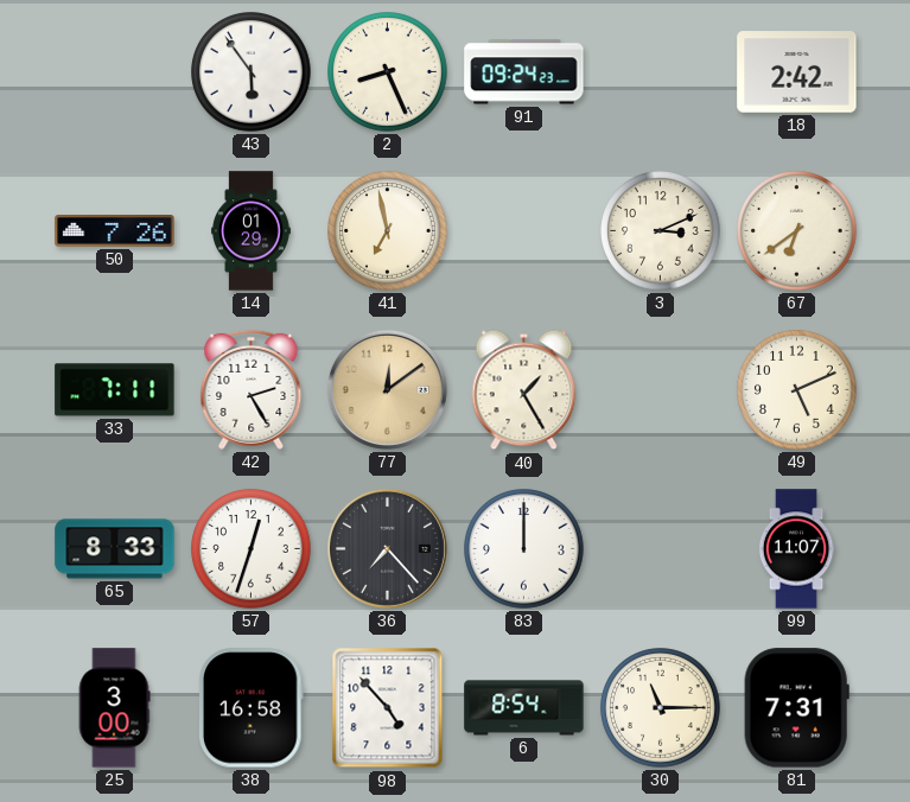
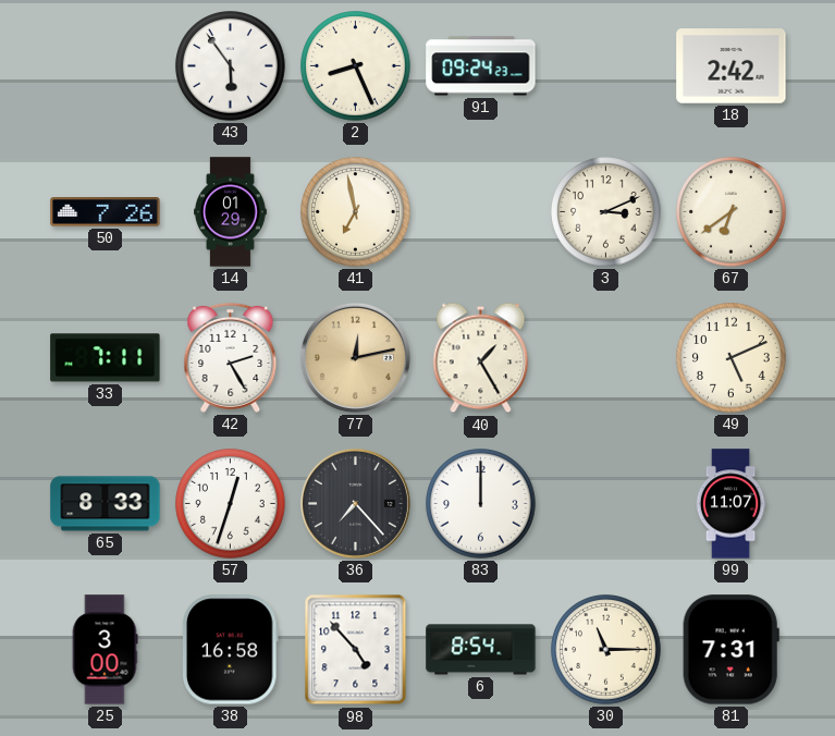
77: 12:09 -> 12:13 (355, 357)
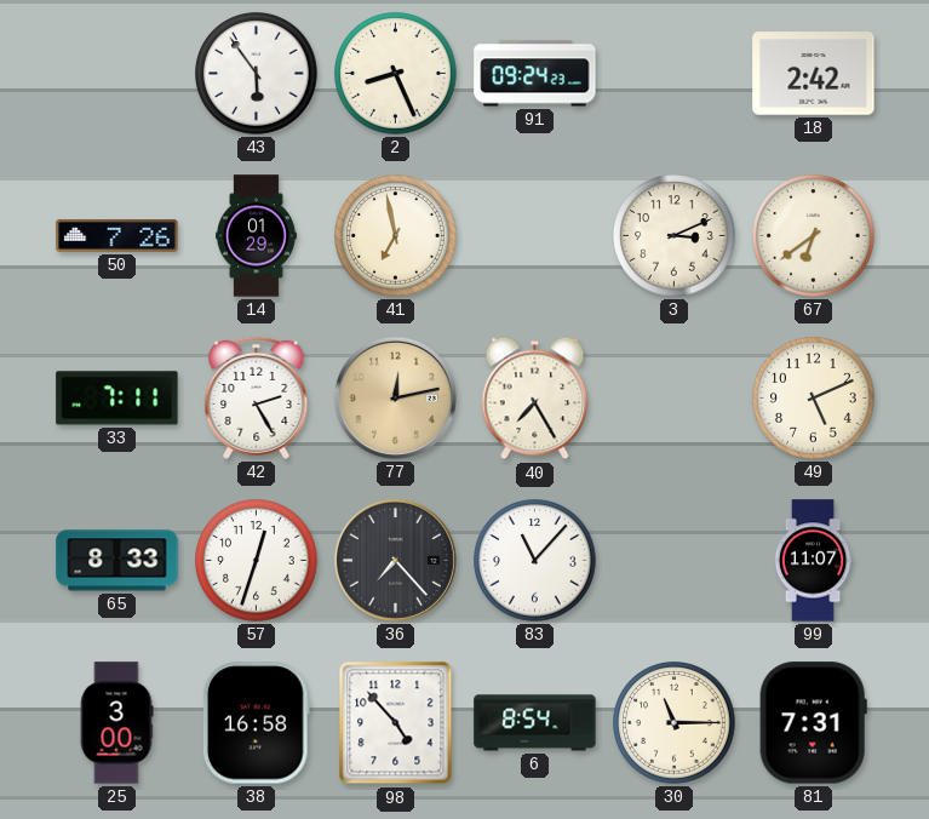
40: 1:25 -> 7:25 (535, 399)
83: 12:00 -> 11:07 (535, 561)
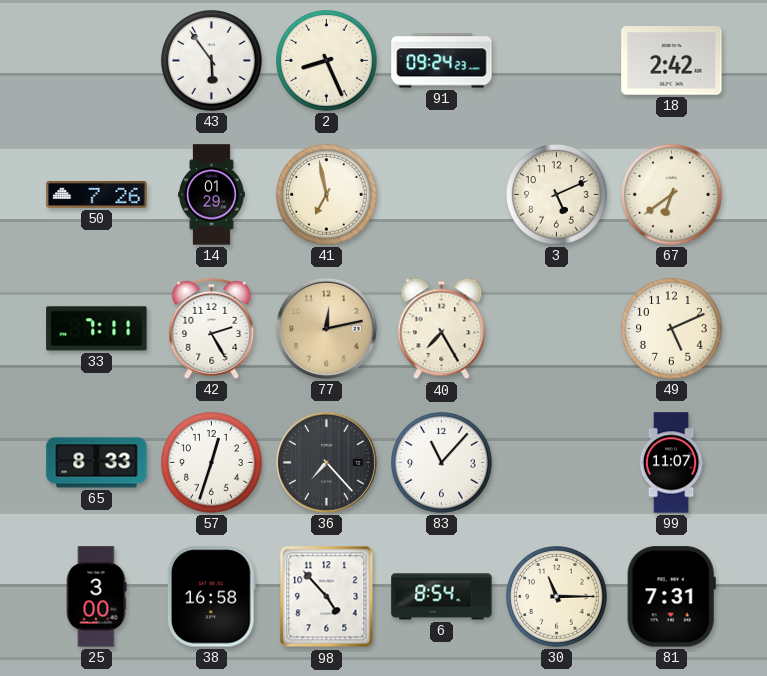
3: 3:11 -> 5:11 (557, 195)
